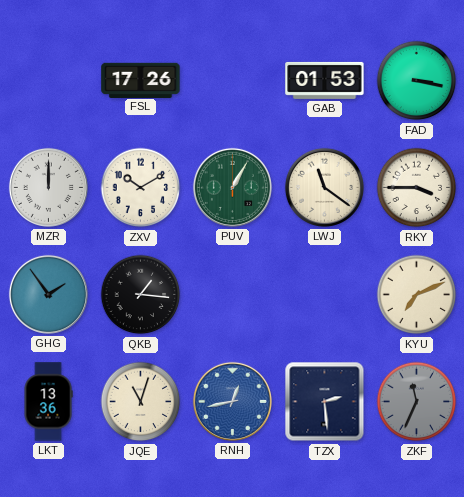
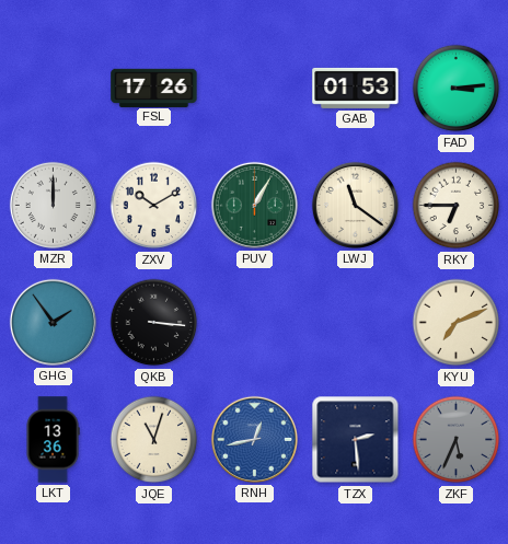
FAD: 3:17 -> 3:14 (457, 89)
RKY: 3:45 -> 6:45 (457, 206)
QKB: 1:16 -> 3:16 (154, 323)
ZKF: 11:34 -> 5:34 (457, 440)
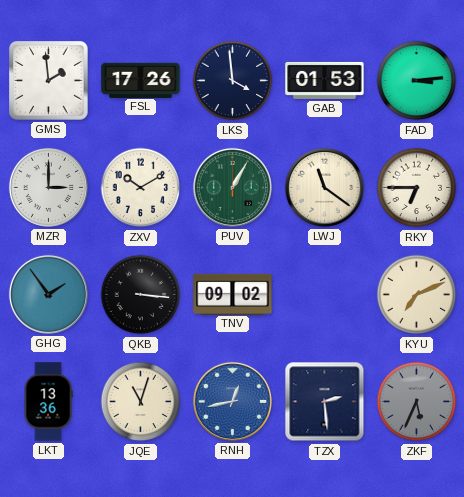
GMS: none -> 1:59 (49, 81)
LKS: none -> 3:59 (233, 81)
MZR: 12:00 -> 3:00 (48, 187)
TNV: none -> 09:02 (233, 294)
